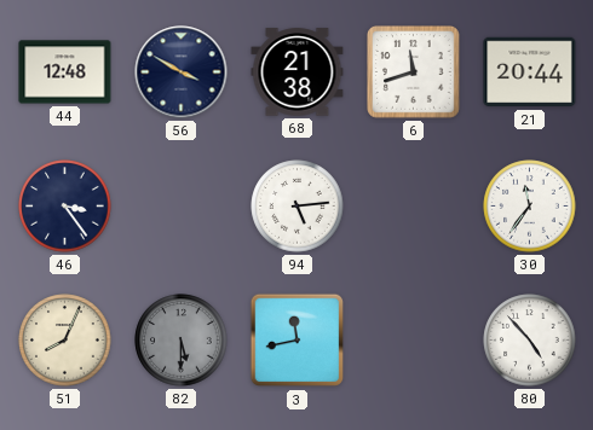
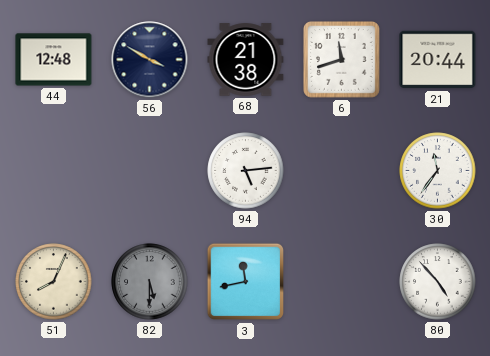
46: 3:24 -> none (65, 207)
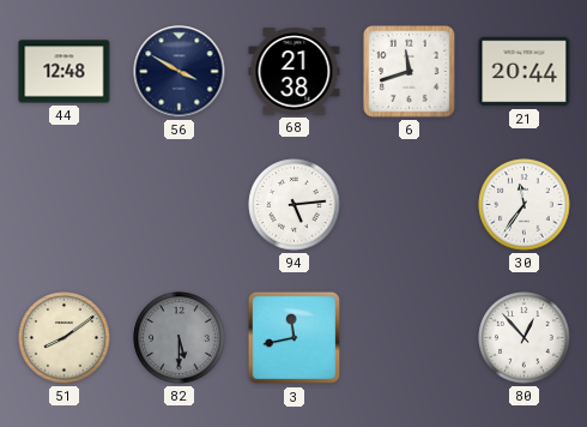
51: 8:04 -> 8:09 (65, 338)
80: 4:53 -> 12:53 (525, 338)
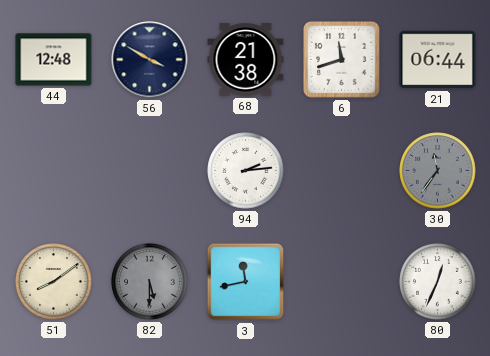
21: 20:44 -> 06:44 (438, 60)
94: 5:14 -> 2:14 (246, 171)
30 dial: white -> grey (438, 171)
80: 12:53 -> 12:34 (438, 282)
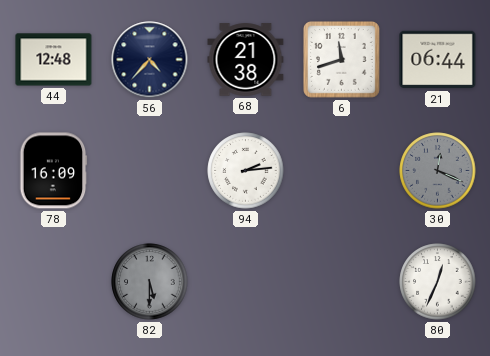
56: 3:50 -> 4:37 (150, 60)
78: none -> 16:09 (54, 171)
30: 11:36 -> 12:19 (438, 171)
51: 8:09 -> none (54, 282)
3: 11:43 -> none (246, 282)
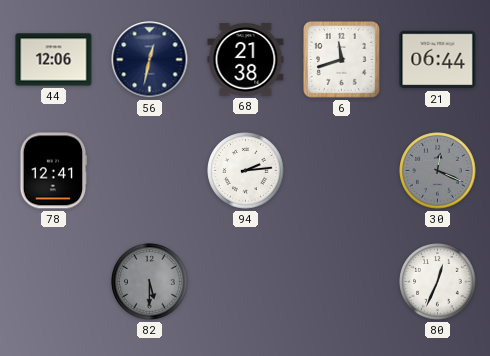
44: 12:48 -> 12:06 (54, 60)
56: 4:37 -> 12:32 (150, 60)
78: 16:09 -> 12:41 (54, 171)
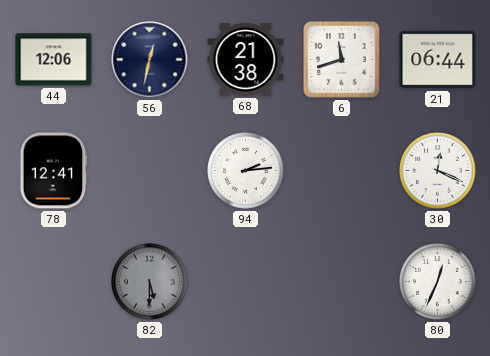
30 dial: grey -> white (438, 171)
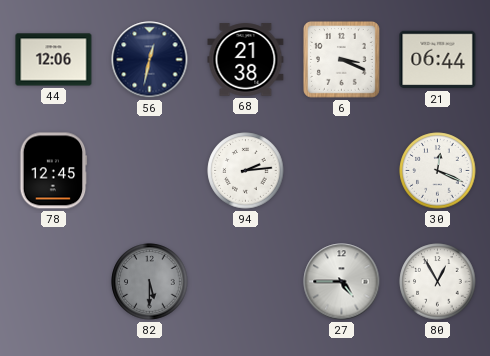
6: 11:42 -> 3:19 (342, 60)
78: 12:41 -> 12:45 (54, 171)
27: none -> 4:45 (342, 282)
80: 12:34 -> 12:55 (438, 282)
